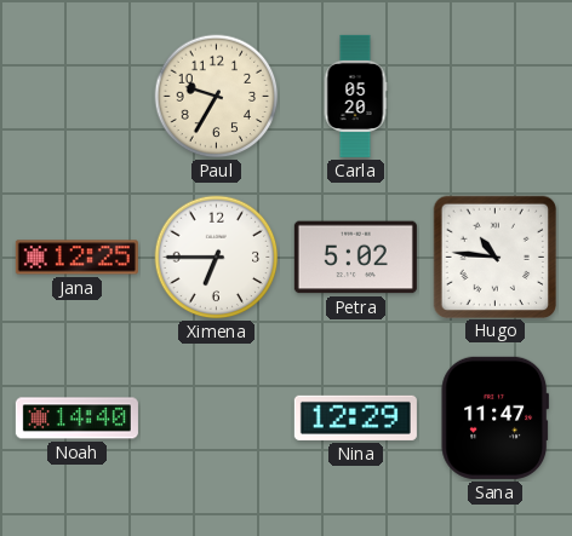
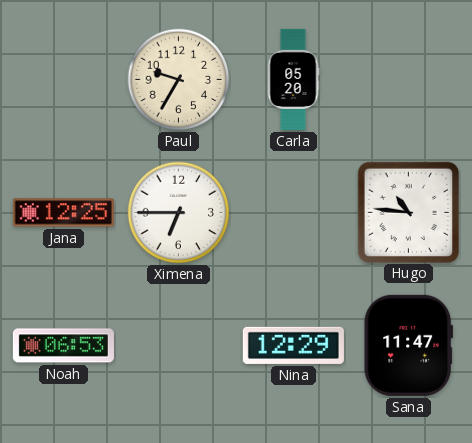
Petra: 5:02 -> none (355, 258)
Noah: 14:40 -> 06:53 (63, 346)
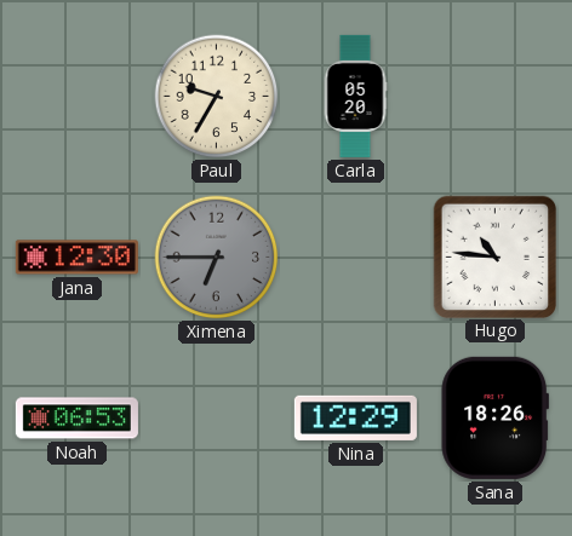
Jana: 12:25 -> 12:30 (76, 258)
Ximena dial: white -> grey (217, 258)
Sana: 11:47 -> 18:26 (494, 417)
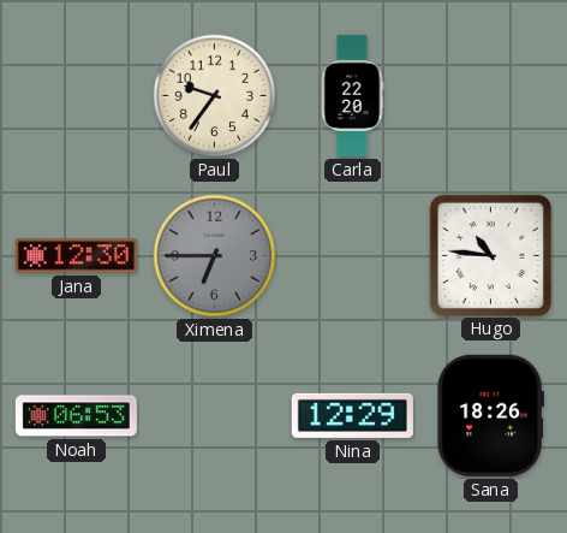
Paul: 9:35 -> 9:36 (215, 96)
Carla: 05:20 -> 22:20 (352, 95)
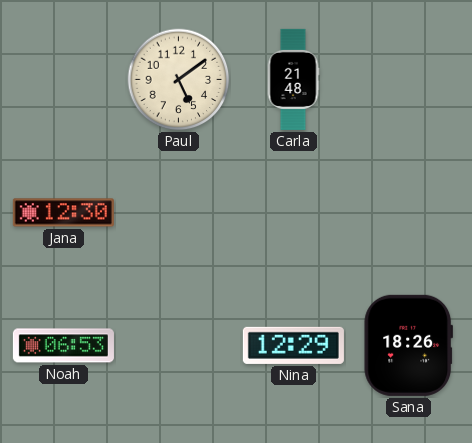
Paul: 9:36 -> 5:09 (179, 80)
Carla: 22:20 -> 21:48 (293, 79)
Ximena: 6:45 -> none (215, 256)
Hugo: 10:46 -> none (490, 255)
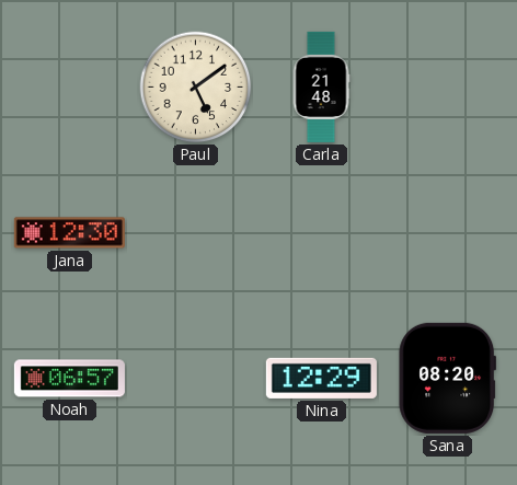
Noah: 06:53 -> 06:57 (69, 379)
Sana: 18:26 -> 08:20 (447, 378)
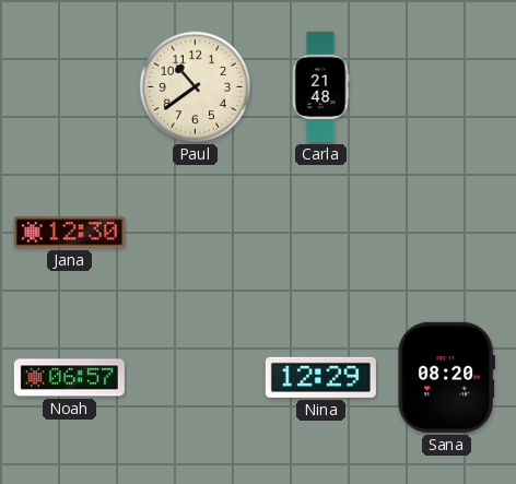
Paul: 5:09 -> 10:39 (196, 87)
